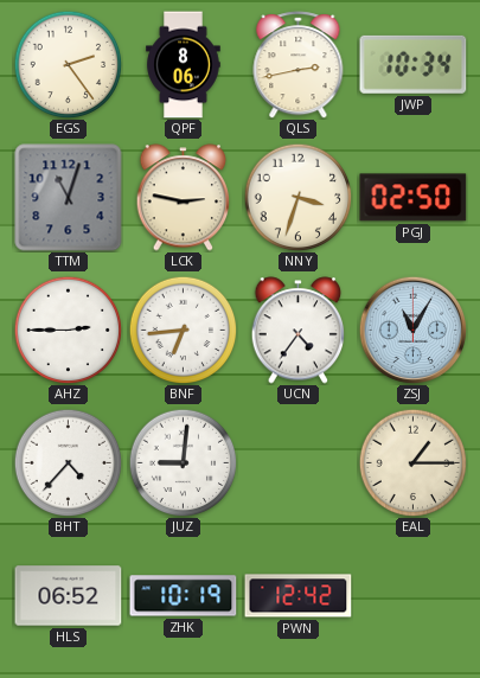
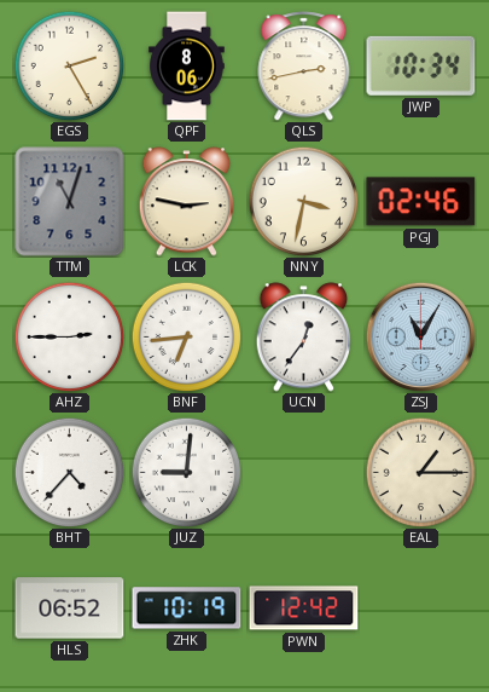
EGS: 2:24 -> 2:25 (69, 65)
NNY: 3:33 -> 3:32 (303, 201)
PGJ: 02:50 -> 02:46 (421, 202)
UCN: 4:36 -> 12:36 (304, 338)
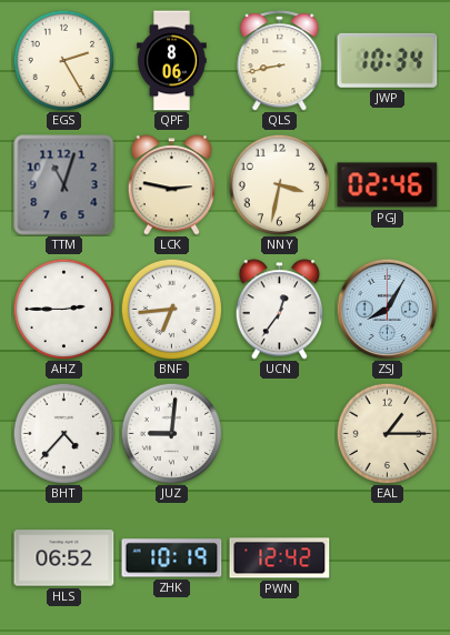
QLS: 2:43 -> 8:43 (280, 61)
ZSJ: 11:05 -> 8:05 (387, 309)
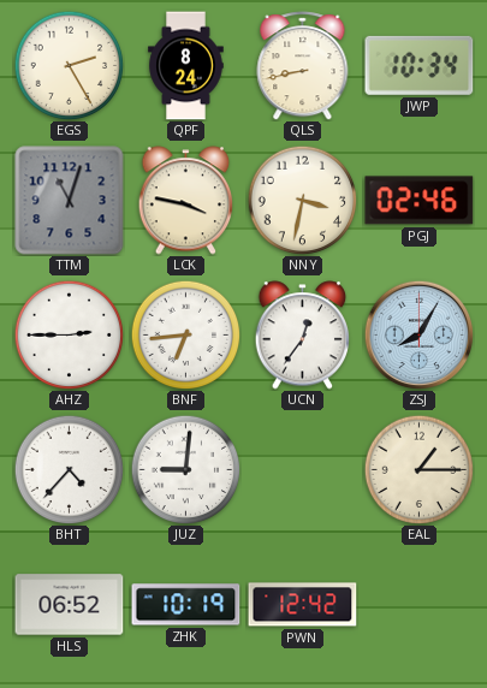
QPF: 8:06 -> 8:24 (186, 66)
LCK: 2:47 -> 3:47 (186, 201)
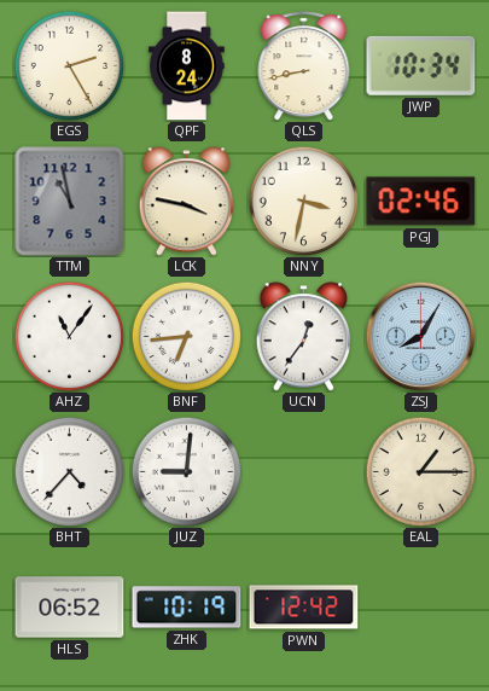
TTM: 11:03 -> 10:58 (70, 202)
AHZ: 2:45 -> 11:06 (69, 336)
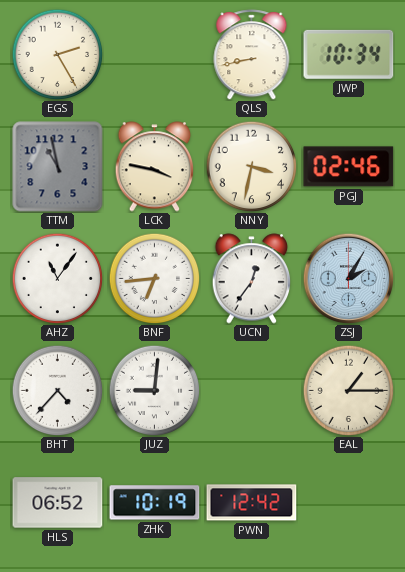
QPF: 8:24 -> none (187, 66)
ZSJ: 8:05 -> 2:05 (348, 278)
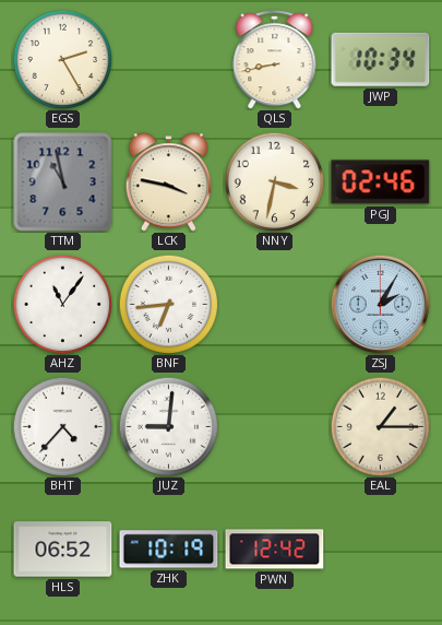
UCN: 12:36 -> none (252, 279)
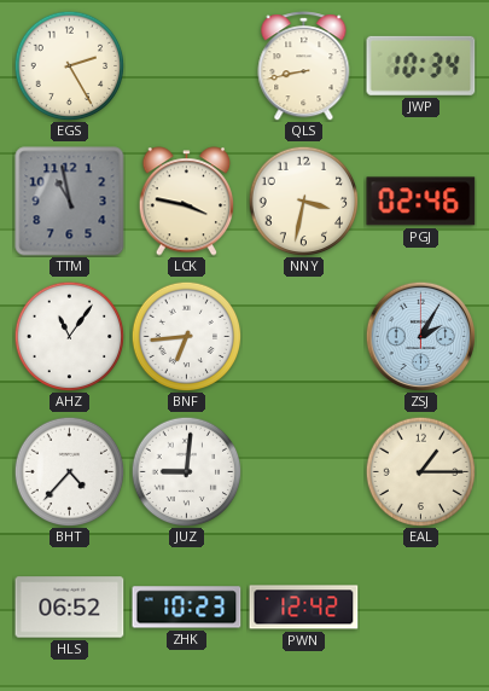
ZHK: 10:19 -> 10:23 (187, 608)
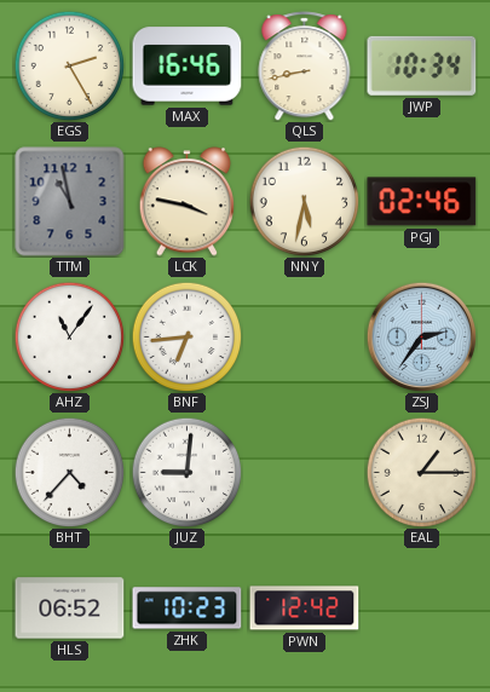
MAX: none -> 16:46 (188, 67)
NNY: 3:32 -> 5:32 (304, 201)
ZSJ: 2:05 -> 2:36 (421, 336)
